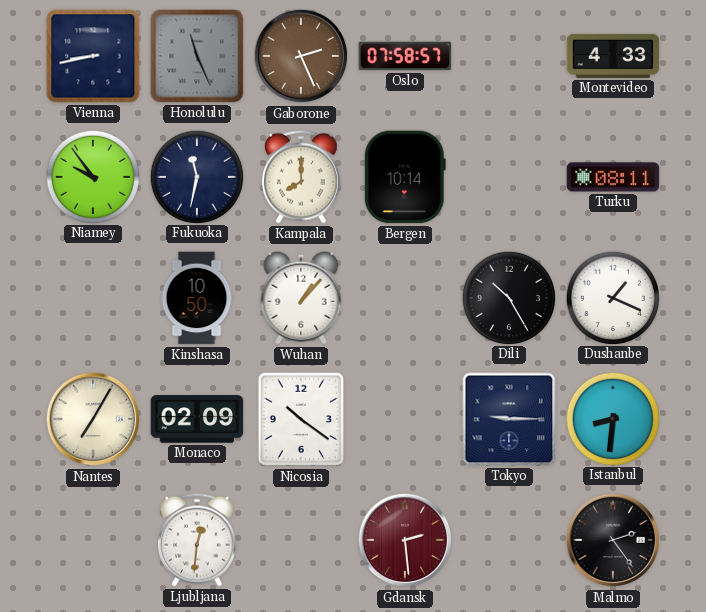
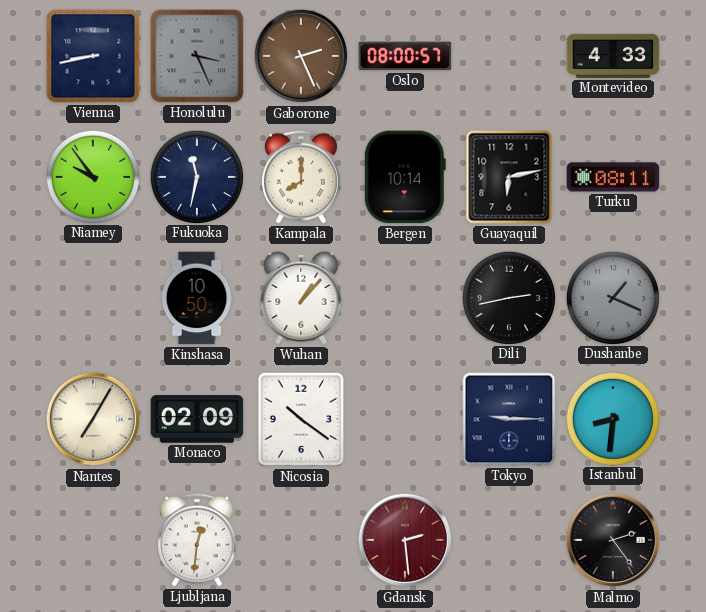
Honolulu: 11:26 -> 3:26 (197, 56)
Oslo: 07:58 -> 08:00 (405, 56)
Guayaquil: none -> 6:13 (509, 177)
Dili: 10:25 -> 2:43 (508, 297)
Dushanbe dial: white -> grey (612, 297)
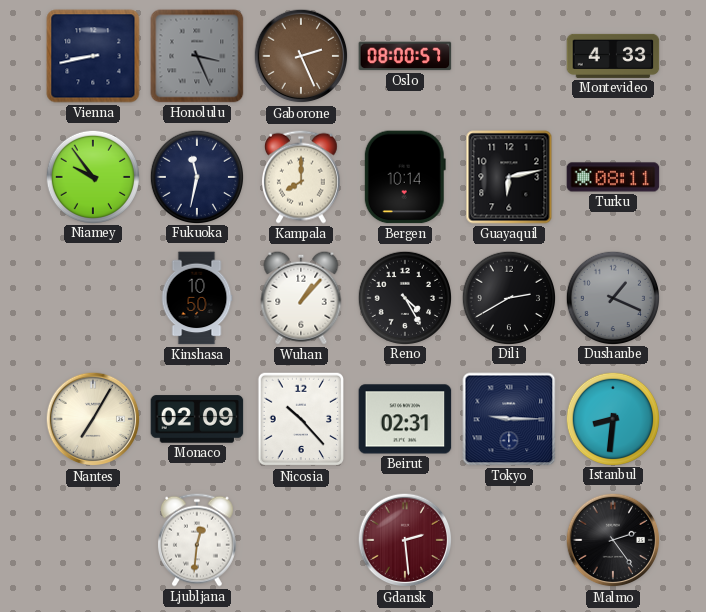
Reno: none -> 4:25 (404, 297)
Dili: 2:43 -> 2:40 (508, 297)
Nicosia: 10:21 -> 10:23 (300, 419)
Beirut: none -> 02:31 (405, 419)
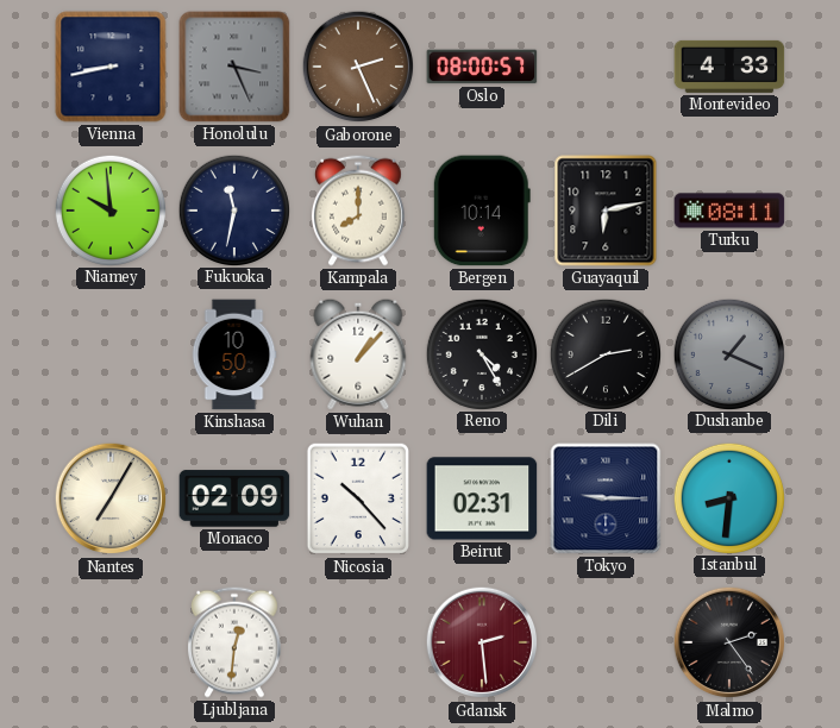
Niamey: 9:54 -> 9:59 (109, 209)
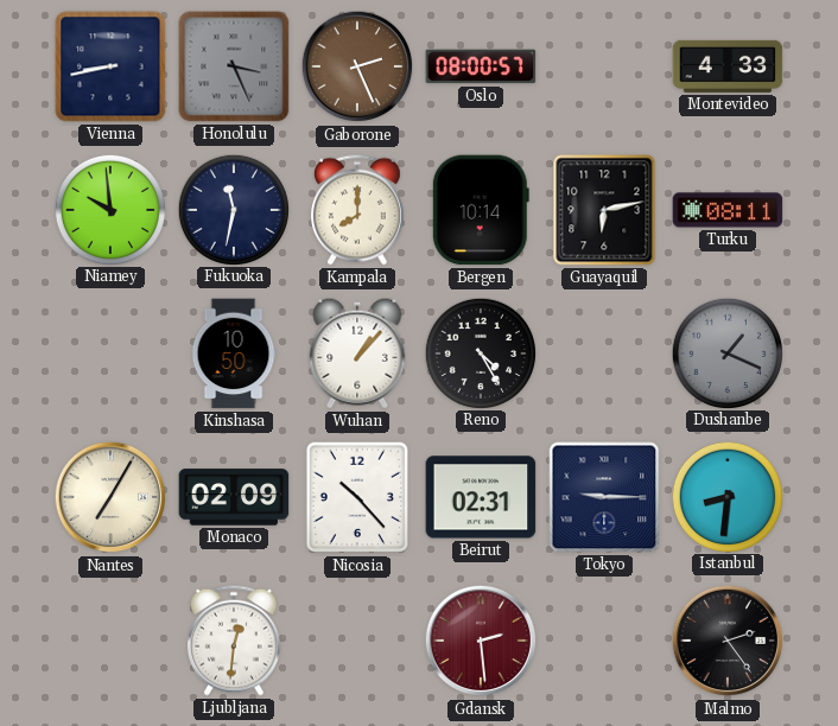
Dili: 2:40 -> none (604, 353)
